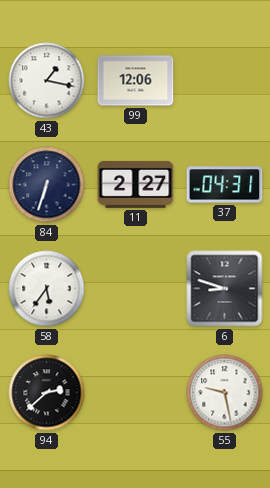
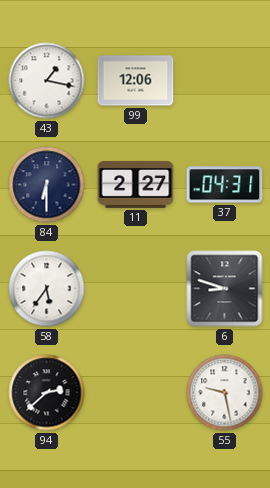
84: 6:33 -> 6:30 (47, 185)
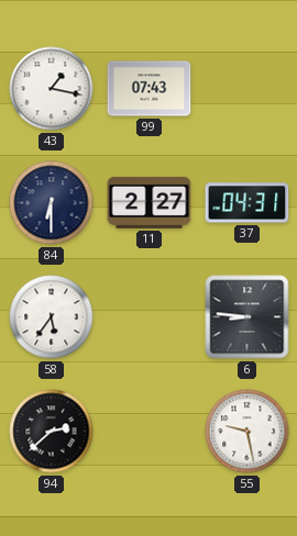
99: 12:06 -> 07:43 (150, 89)
6: 8:48 -> 8:46 (248, 317)
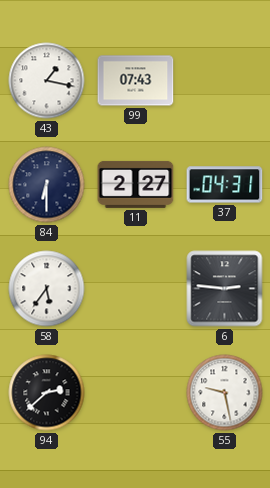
6: 8:46 -> 2:46 (225, 289)
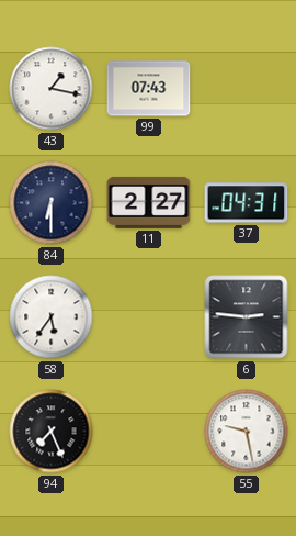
94: 2:38 -> 7:26 (52, 432)
